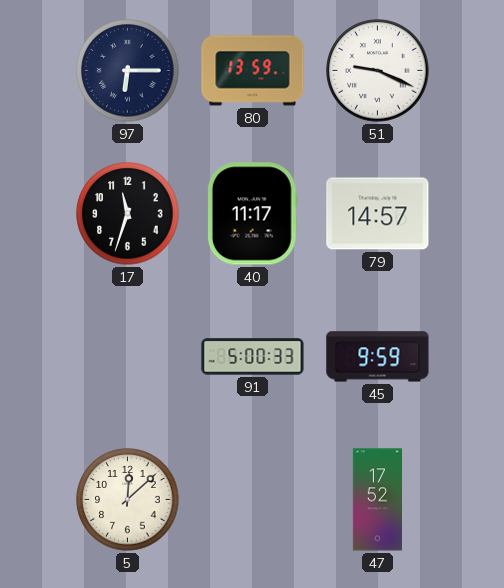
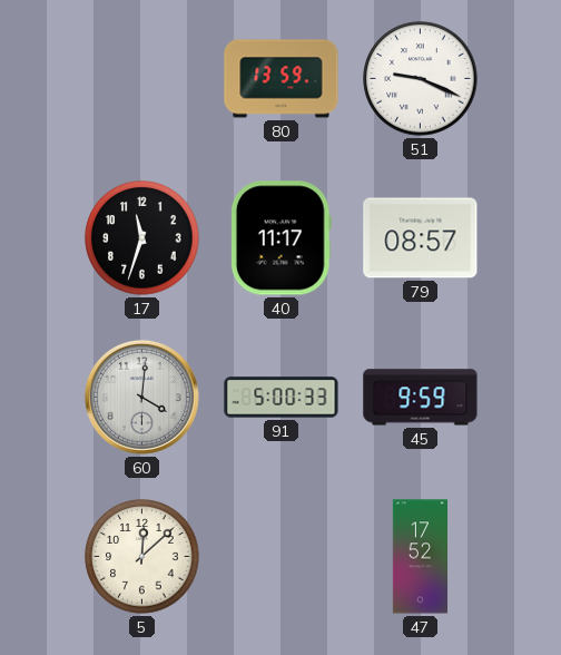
97: 6:15 -> none (128, 71)
79: 14:57 -> 08:57 (421, 238)
60: none -> 4:01 (141, 397)
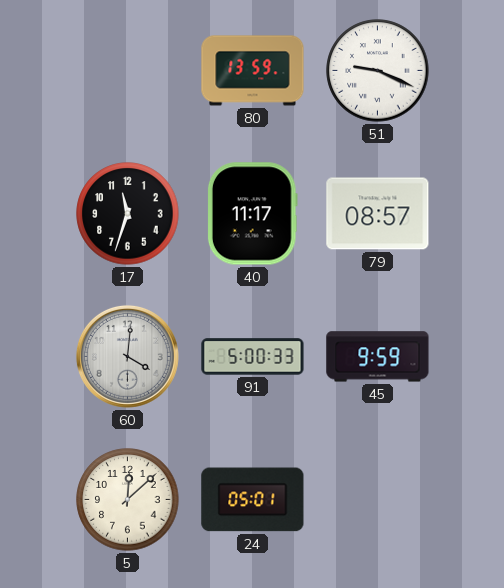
24: none -> 05:01 (253, 500)
47: 17:52 -> none (420, 557)
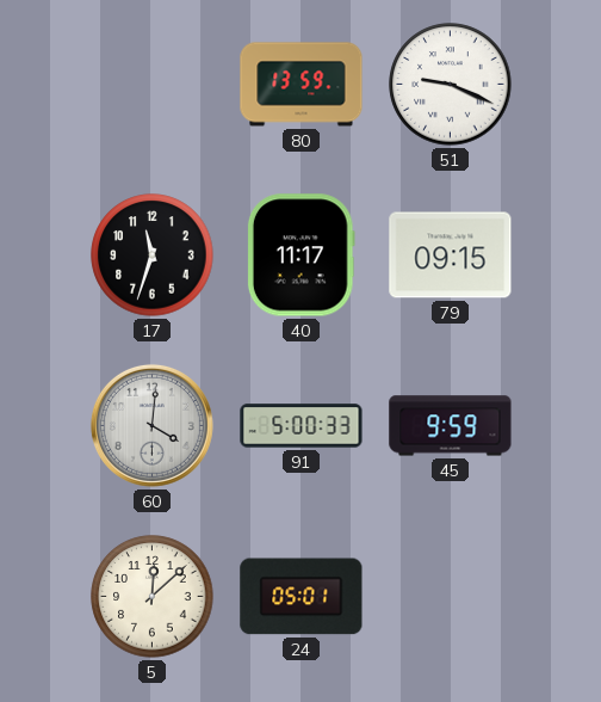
79: 08:57 -> 09:15 (451, 255)
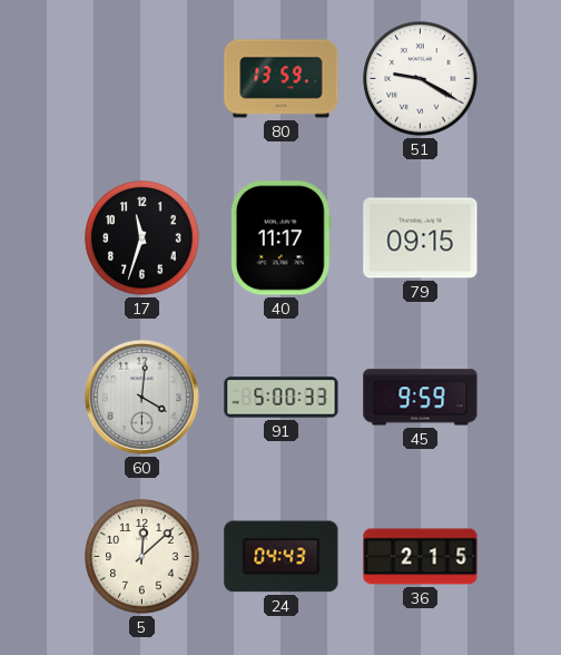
51: 9:19 -> 9:20 (421, 79)
24: 05:01 -> 04:43 (282, 557)
36: none -> 2:15 (421, 557)
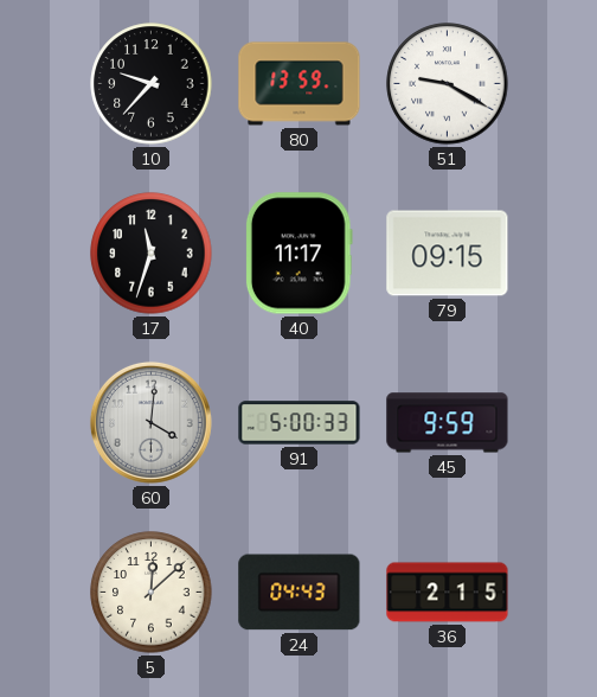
10: none -> 9:37 (152, 84)
